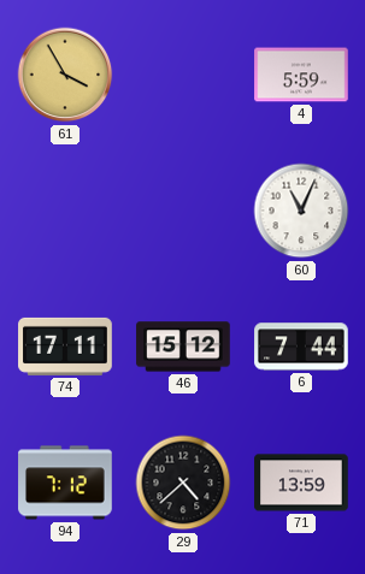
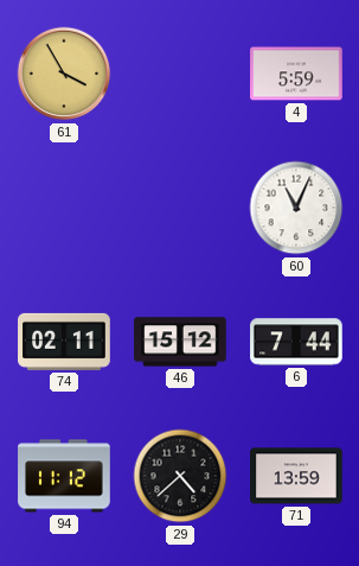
74: 17:11 -> 02:11 (64, 342)
94: 7:12 -> 11:12 (64, 476)
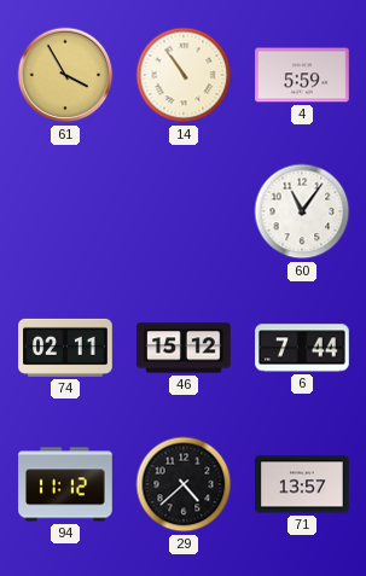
14: none -> 10:54 (184, 75)
60: 11:04 -> 11:06 (302, 211)
71: 13:59 -> 13:57 (302, 484)
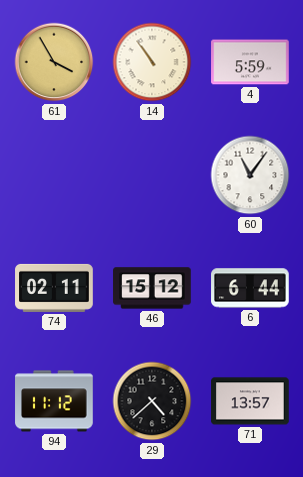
6: 7:44 -> 6:44 (250, 288)
